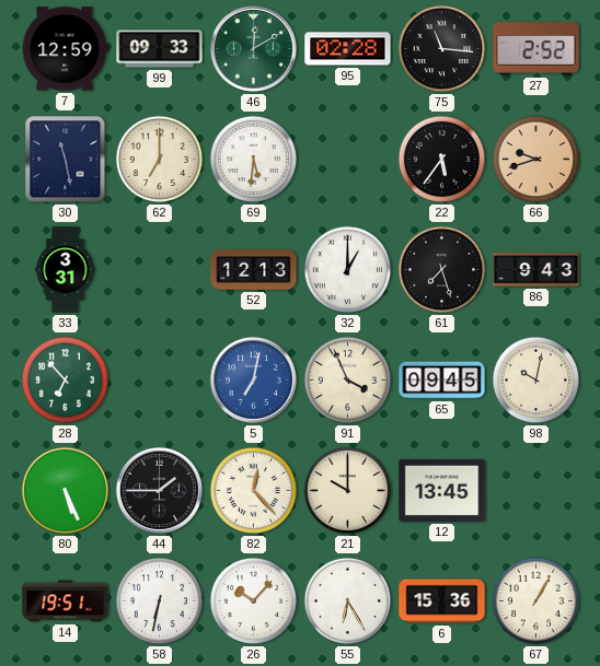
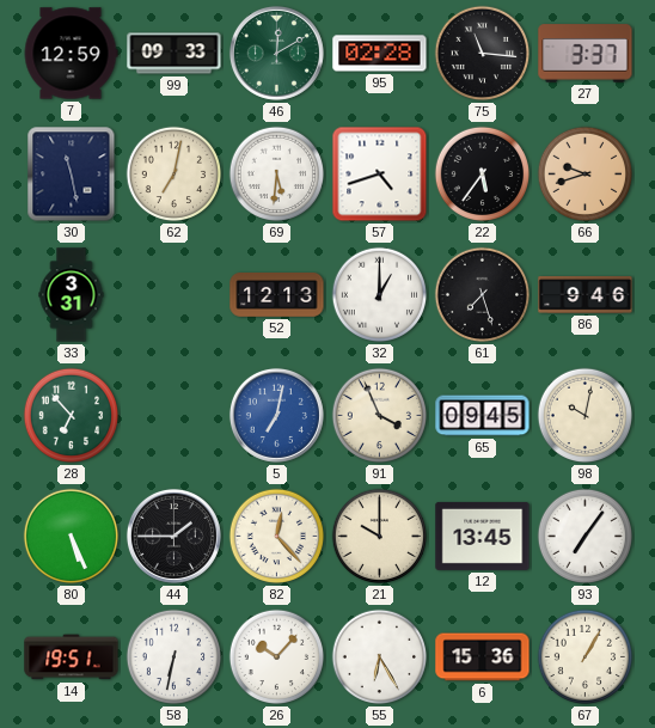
27: 2:52 -> 3:37 (586, 54)
62: 7:00 -> 7:02 (175, 175)
57: none -> 4:42 (380, 175)
86: 9:43 -> 9:46 (586, 295)
93: none -> 7:06 (586, 537)
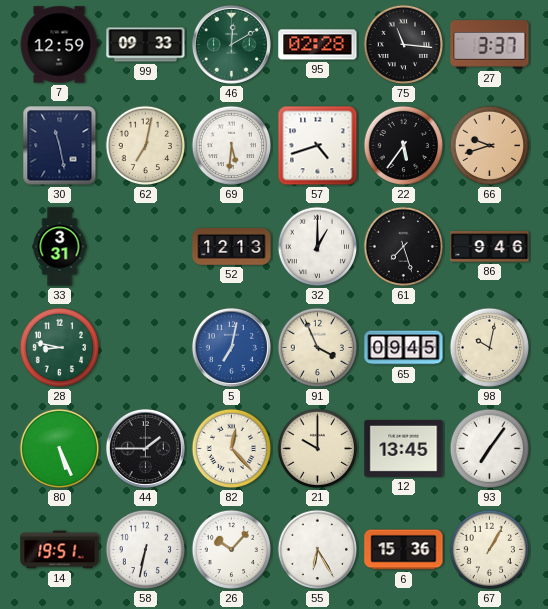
28: 6:53 -> 8:47 (60, 348)
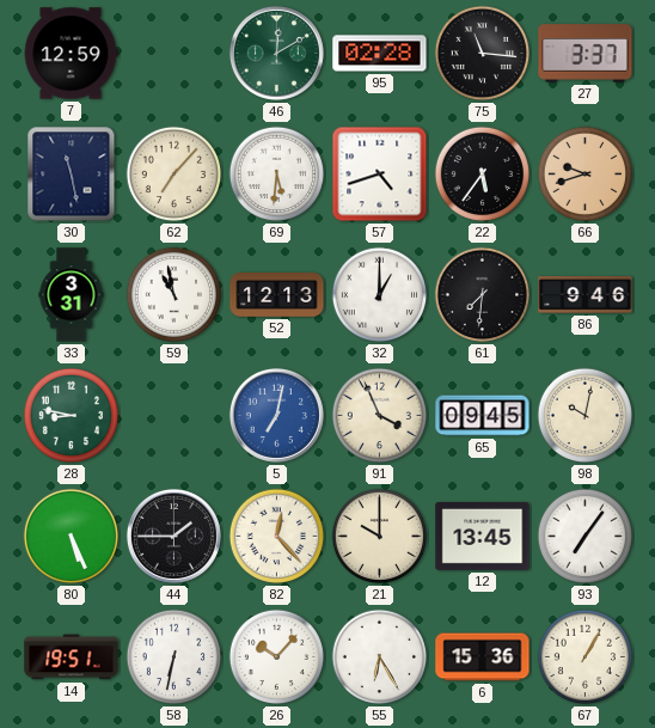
99: 09:33 -> none (146, 45)
62: 7:02 -> 7:07 (175, 175)
59: none -> 10:58 (175, 295)
61: 7:27 -> 7:31 (483, 295)
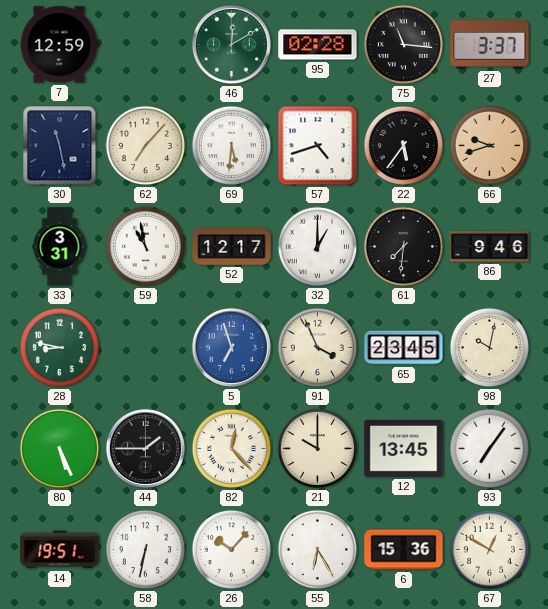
52: 12:13 -> 12:17 (232, 247)
5: 7:02 -> 6:57 (231, 347)
65: 09:45 -> 23:45 (404, 348)
67: 1:05 -> 12:50 (490, 550)
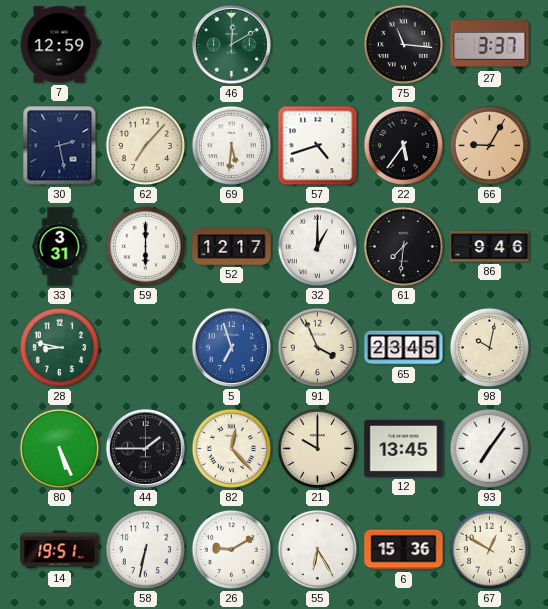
95: 02:28 -> none (318, 45)
30: 11:28 -> 2:28 (60, 146)
66: 9:42 -> 9:05 (490, 146)
59: 10:58 -> 6:00 (146, 247)
26: 10:07 -> 9:10 (232, 550)
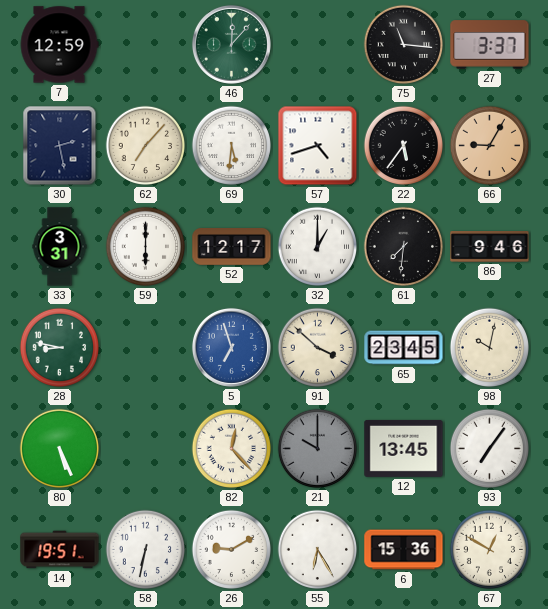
46: 12:10 -> 12:07 (231, 44)
91: 3:56 -> 3:52 (318, 348)
44: 1:45 -> none (145, 448)
21 dial: cream -> grey (318, 449)
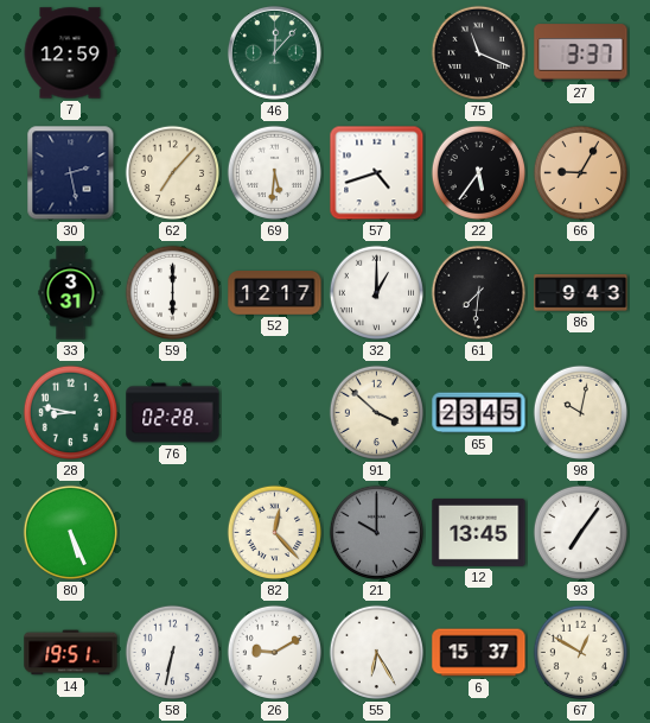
75: 11:16 -> 11:19 (479, 53)
86: 9:46 -> 9:43 (581, 293)
76: none -> 02:28 (173, 413)
5: 6:57 -> none (231, 347)
6: 15:36 -> 15:37 (479, 653)
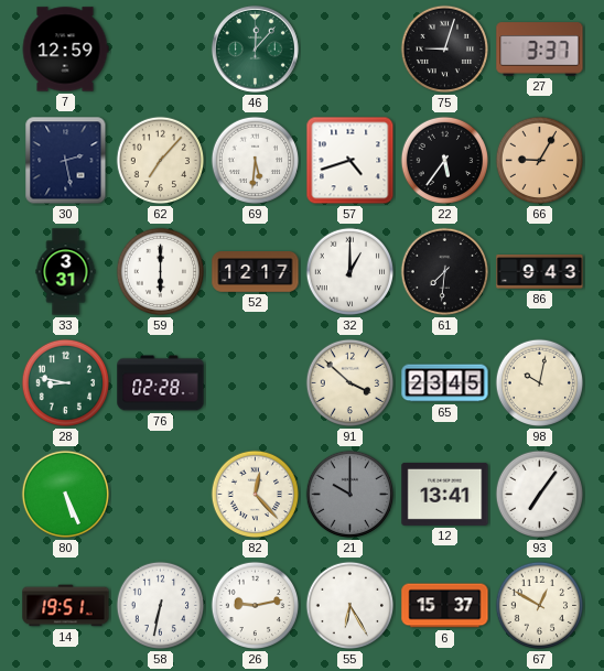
75: 11:19 -> 9:03 (445, 50)
12: 13:45 -> 13:41 (445, 494)
26: 9:10 -> 9:13 (256, 606)
